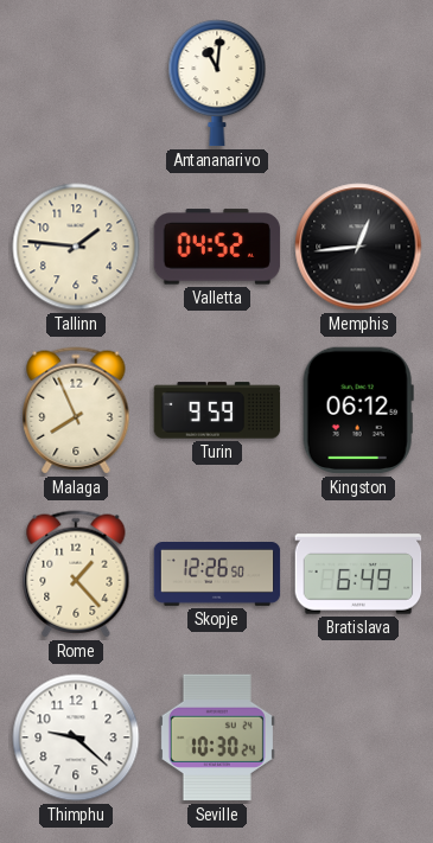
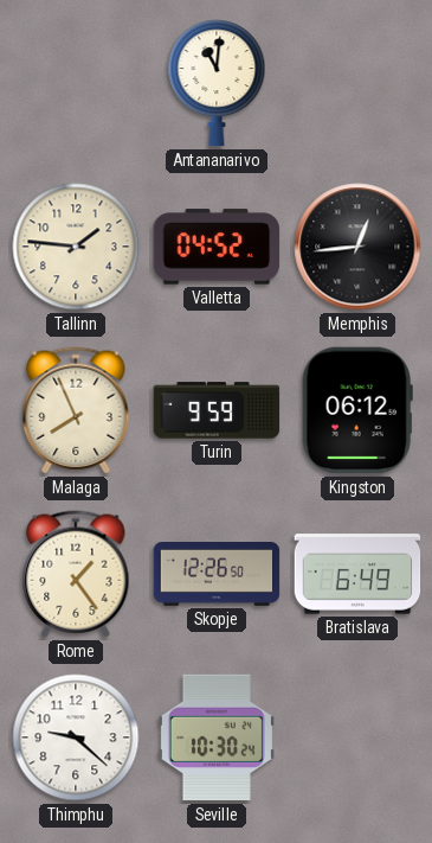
Rome: 1:23 -> 1:24 (76, 574)
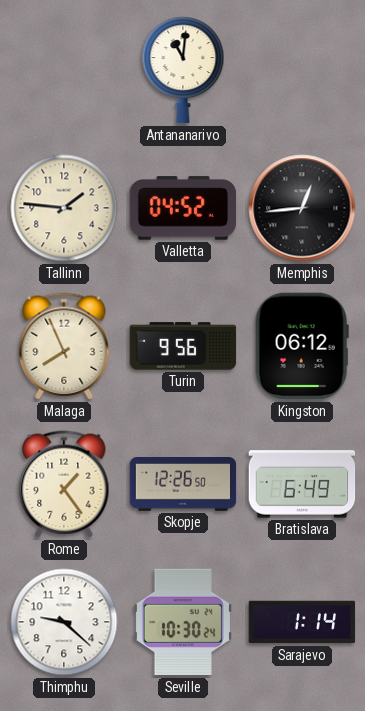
Turin: 9:59 -> 9:56 (183, 346)
Sarajevo: none -> 1:14 (302, 622)
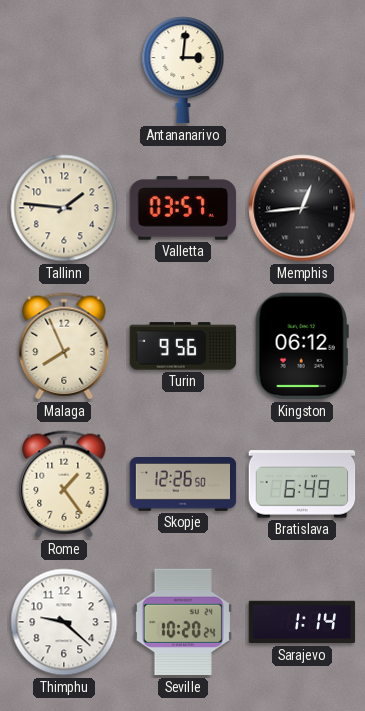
Antananarivo: 11:01 -> 3:01 (183, 70)
Valletta: 04:52 -> 03:57 (183, 208)
Seville: 10:30 -> 10:20 (183, 622)
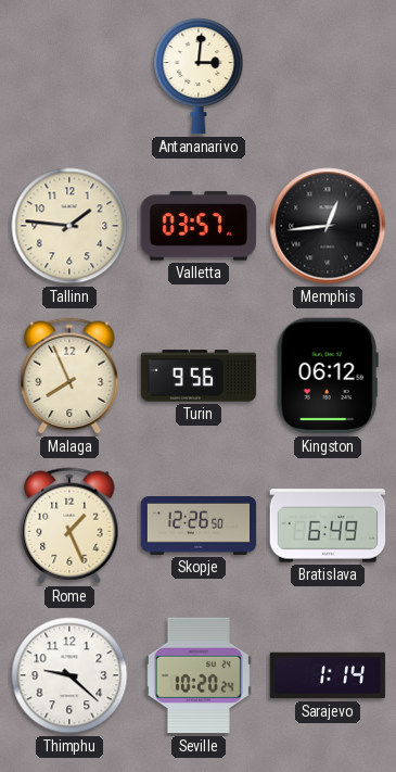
Rome: 1:24 -> 1:26 (69, 526)
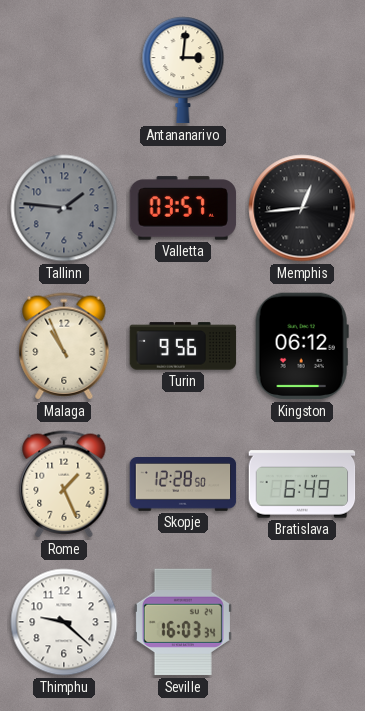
Tallinn dial: cream -> grey (64, 208)
Malaga: 7:56 -> 10:56 (64, 346)
Skopje: 12:26 -> 12:28 (183, 485)
Seville: 10:20 -> 16:03 (183, 622)
Sarajevo: 1:14 -> none (328, 675)
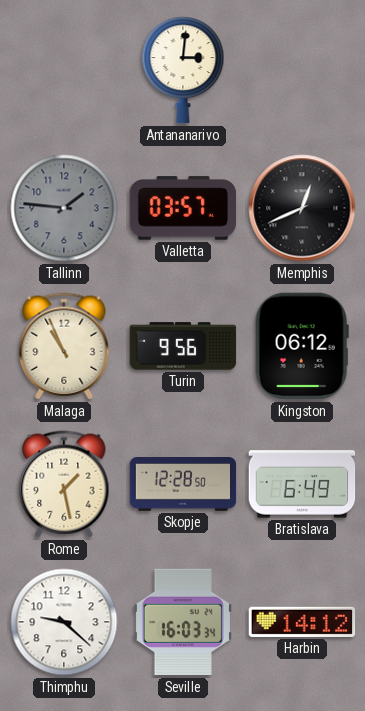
Memphis: 12:44 -> 12:41 (302, 208)
Rome: 1:26 -> 1:28 (64, 484)
Harbin: none -> 14:12 (302, 622)
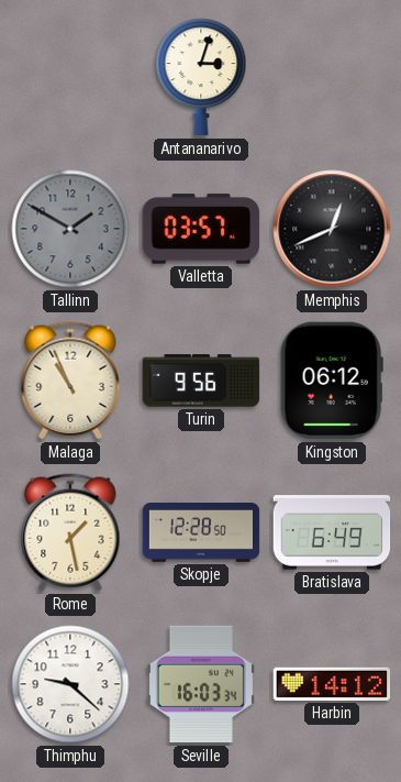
Antananarivo: 3:01 -> 3:03 (201, 77)
Tallinn: 1:46 -> 1:50 (70, 229)
